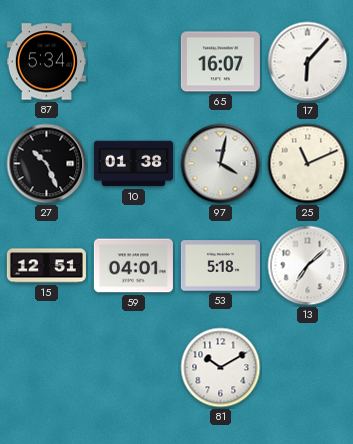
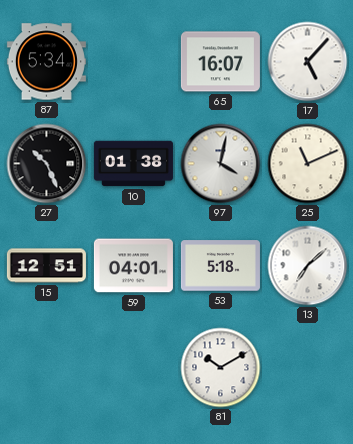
17: 6:07 -> 5:07 (308, 62)
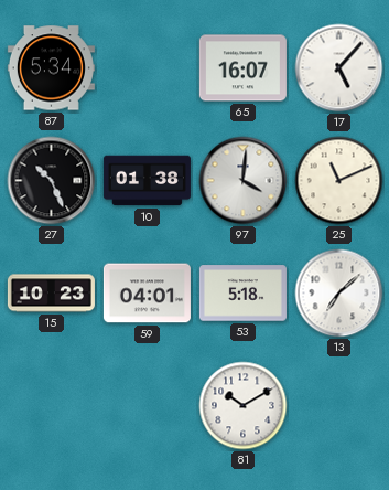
97: 4:02 -> 4:01 (244, 181)
15: 12:51 -> 10:23 (51, 294)
